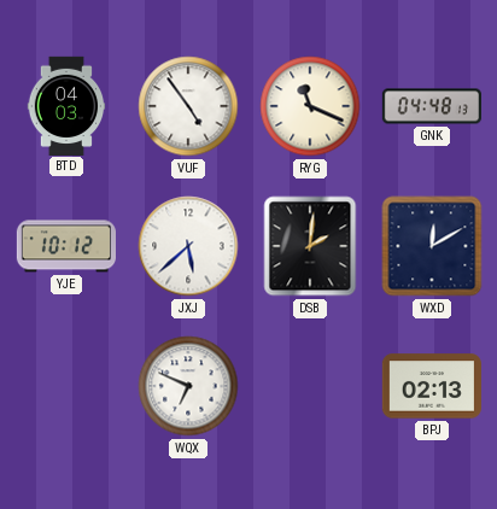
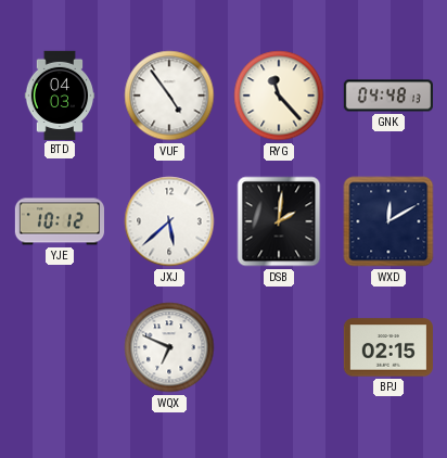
RYG: 11:19 -> 11:23 (279, 96)
BPJ: 02:13 -> 02:15 (388, 347)
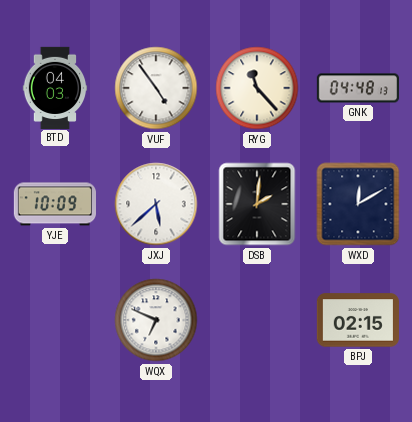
YJE: 10:12 -> 10:09 (54, 204)
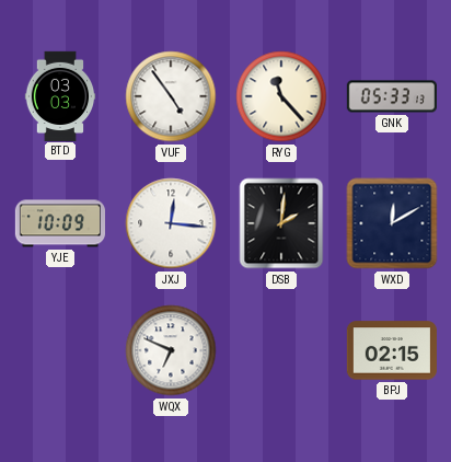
BTD: 04:03 -> 03:03 (60, 95)
GNK: 04:48 -> 05:33 (391, 96)
JXJ: 5:38 -> 12:16 (171, 223)
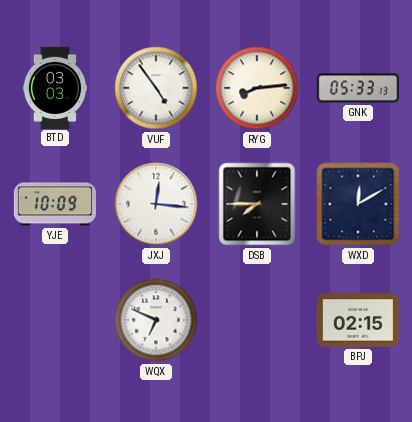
RYG: 11:23 -> 8:14 (257, 88)
DSB: 2:01 -> 7:45 (257, 204)
